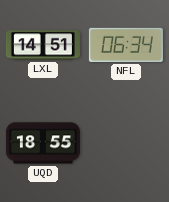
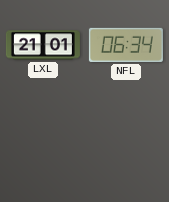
LXL: 14:51 -> 21:01 (43, 45)
UQD: 18:55 -> none (43, 143)
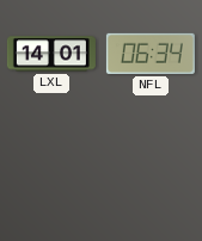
LXL: 21:01 -> 14:01 (51, 54)
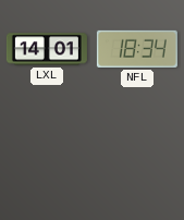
NFL: 06:34 -> 18:34 (137, 49)
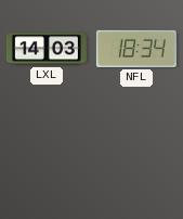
LXL: 14:01 -> 14:03 (47, 49)
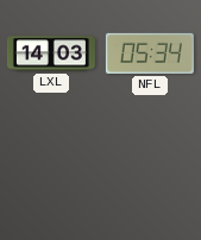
NFL: 18:34 -> 05:34 (150, 53)
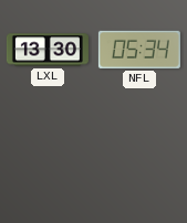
LXL: 14:03 -> 13:30 (48, 50)
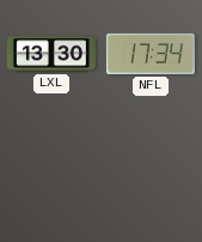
NFL: 05:34 -> 17:34 (151, 54)
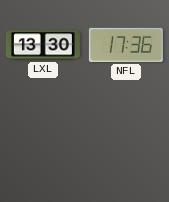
NFL: 17:34 -> 17:36 (126, 45)
